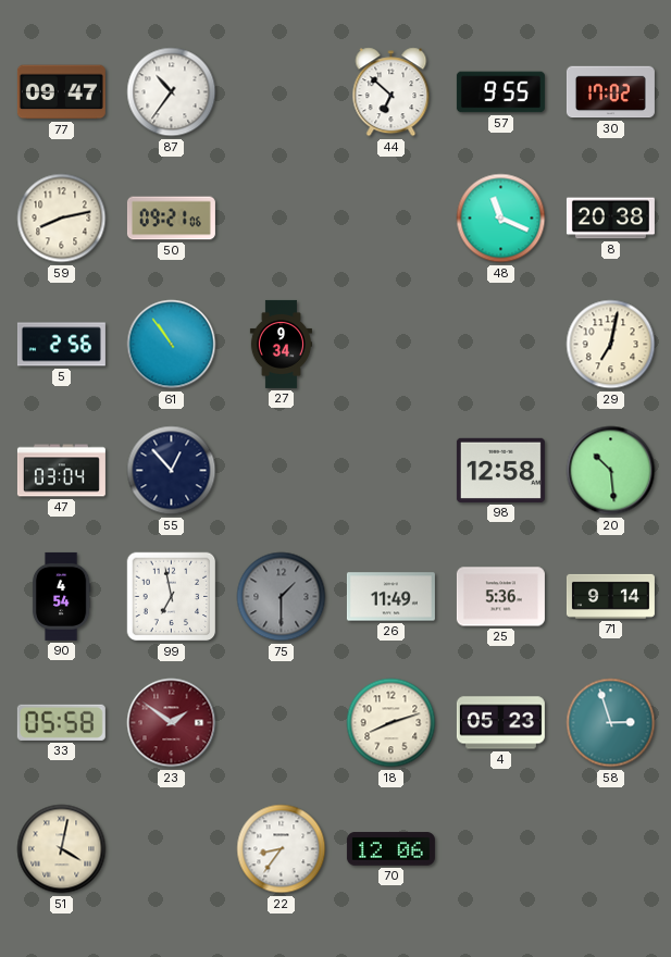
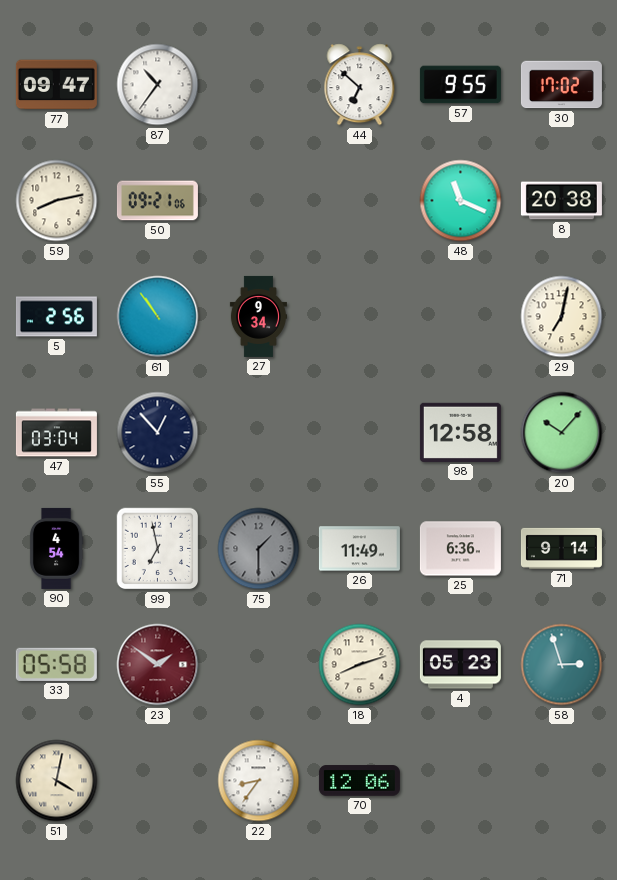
20: 10:29 -> 10:07 (562, 433)
25: 5:36 -> 6:36 (460, 549)
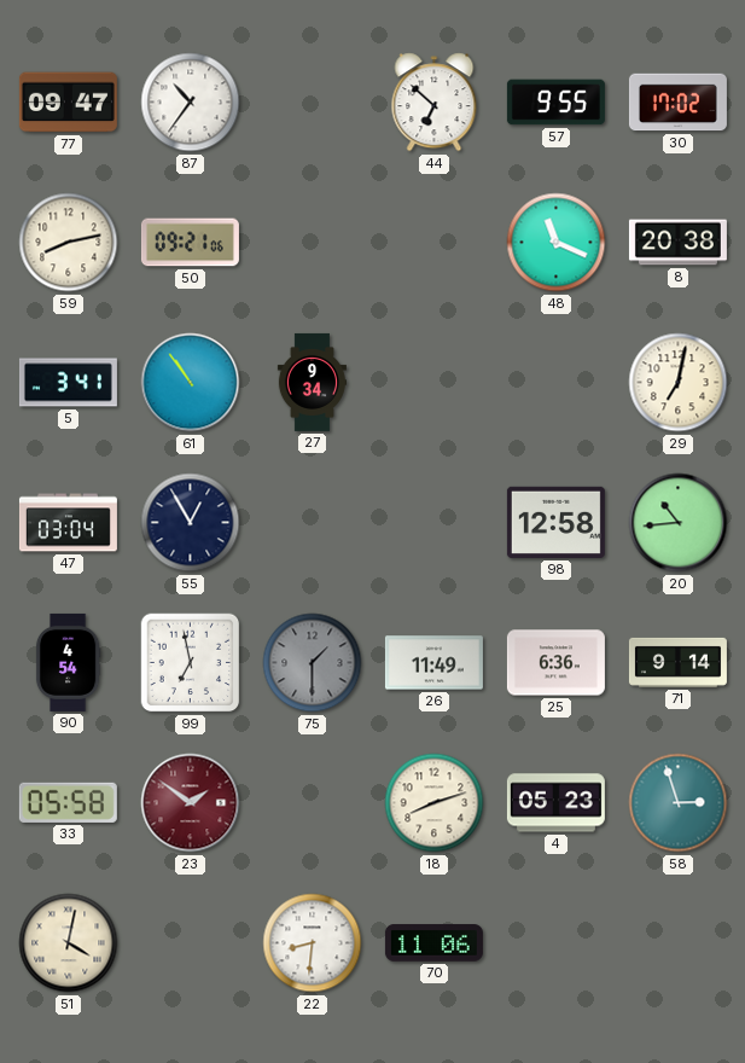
5: 2:56 -> 3:41 (68, 383)
55: 12:53 -> 12:55 (191, 523)
20: 10:07 -> 10:44 (679, 523)
22: 8:36 -> 8:31 (313, 943)
70: 12:06 -> 11:06 (433, 943)
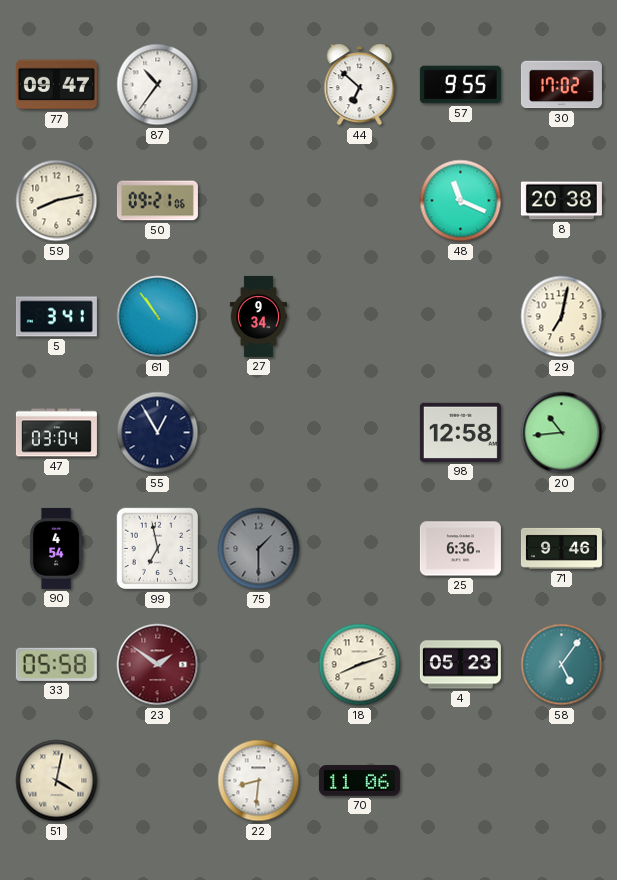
26: 11:49 -> none (433, 663)
71: 9:14 -> 9:46 (561, 548)
58: 2:57 -> 5:06 (562, 665)
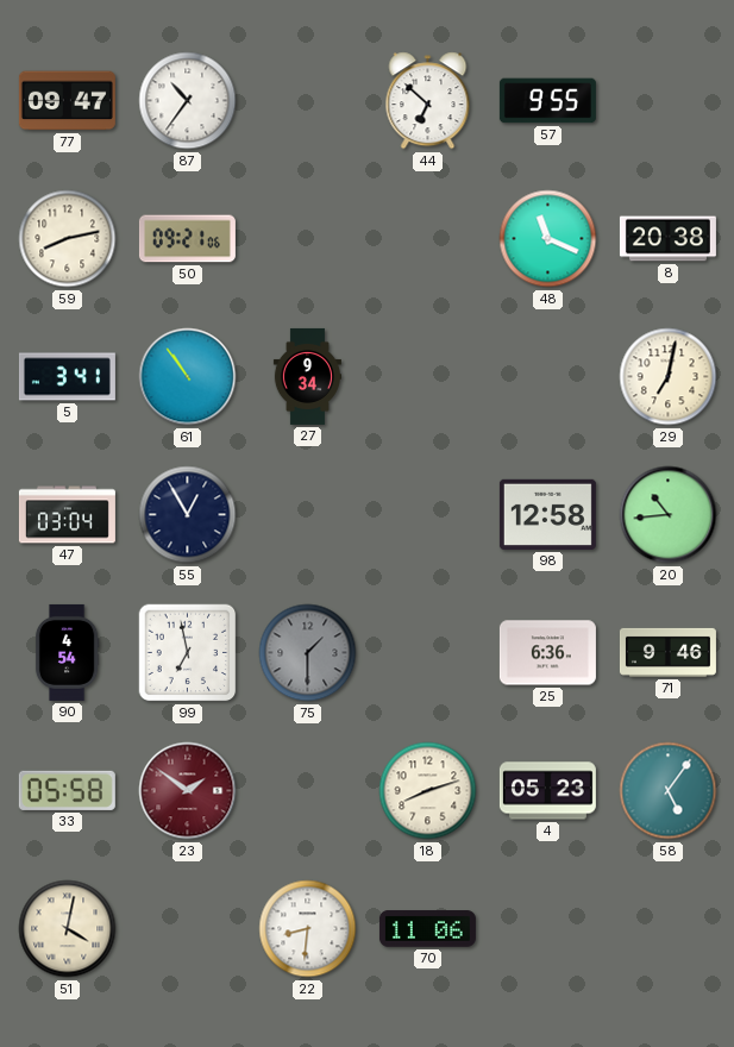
30: 17:02 -> none (561, 85)
